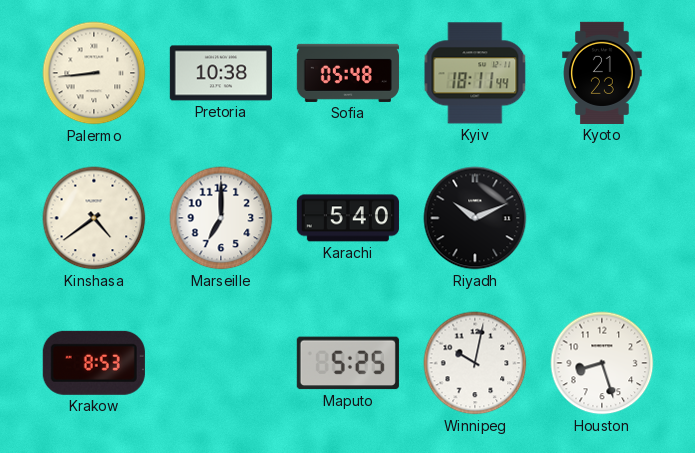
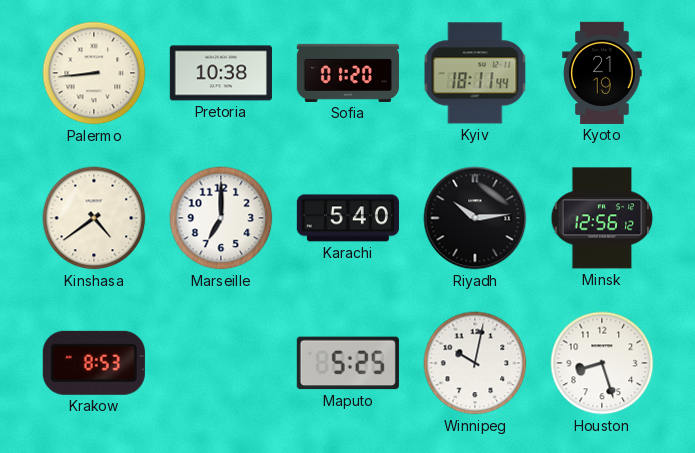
Sofia: 05:48 -> 01:20 (348, 73)
Kyoto: 21:23 -> 21:19 (602, 73)
Riyadh: 10:11 -> 10:14 (475, 218)
Minsk: none -> 12:56 (602, 218)
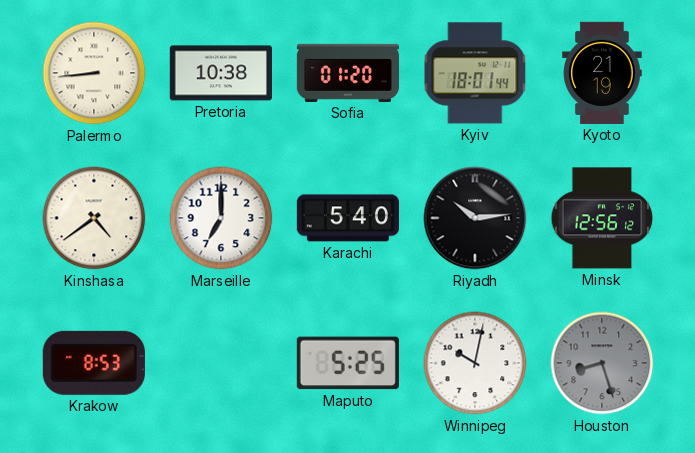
Kyiv: 18:11 -> 18:01 (475, 73)
Houston dial: white -> grey (602, 363)
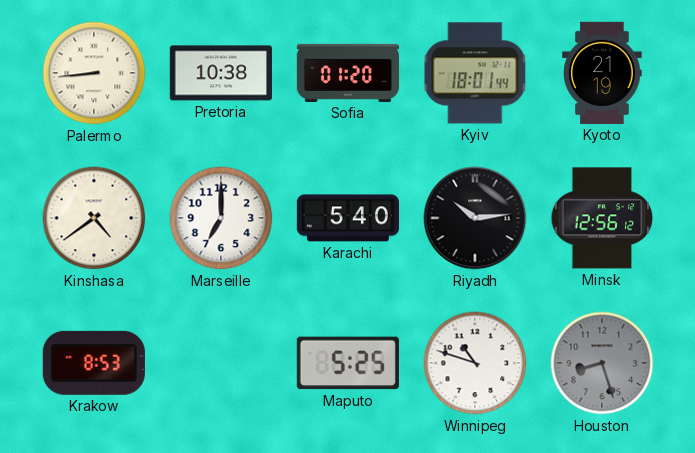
Winnipeg: 10:02 -> 10:48 (475, 363)
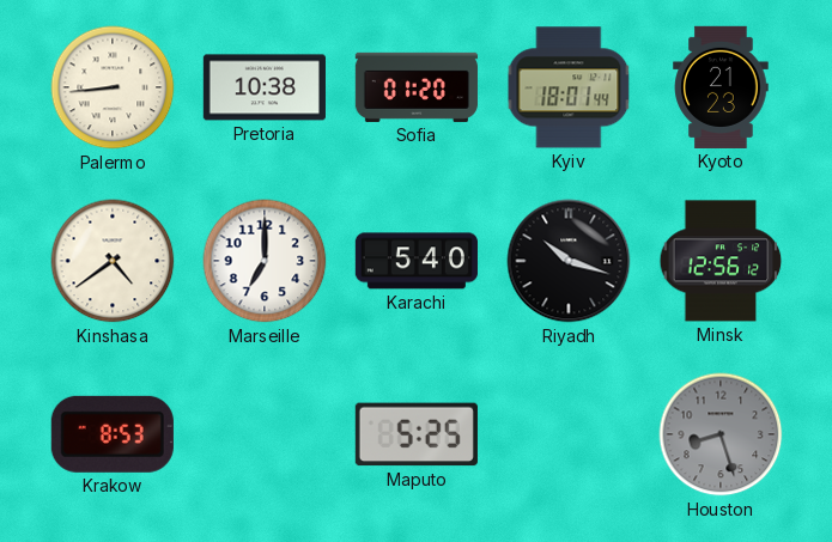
Kyoto: 21:19 -> 21:23 (721, 87)
Riyadh: 10:14 -> 10:18 (569, 261)
Winnipeg: 10:48 -> none (475, 363)
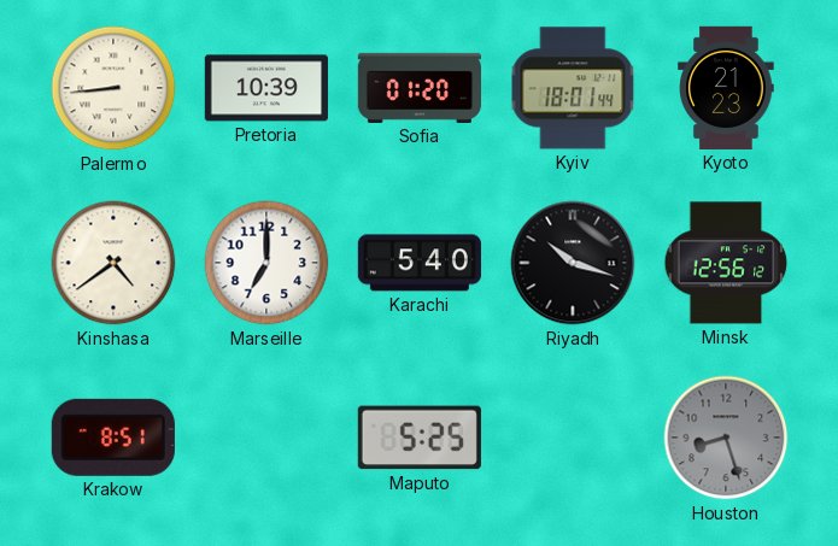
Pretoria: 10:38 -> 10:39 (266, 88)
Krakow: 8:53 -> 8:51 (113, 438)
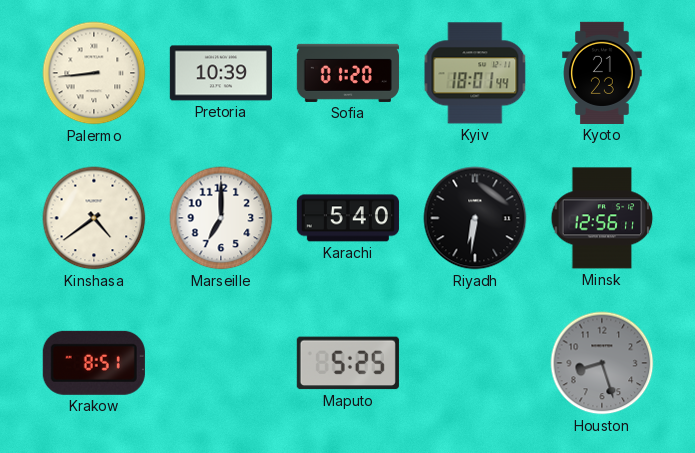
Riyadh: 10:18 -> 6:31 (475, 218)
Minsk: 12:56:12 -> 12:56:11 (602, 218)
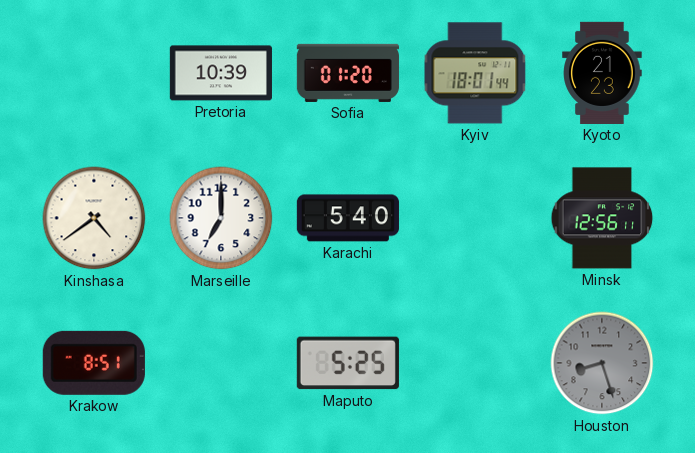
Palermo: 8:44 -> none (94, 73)
Riyadh: 6:31 -> none (475, 218)
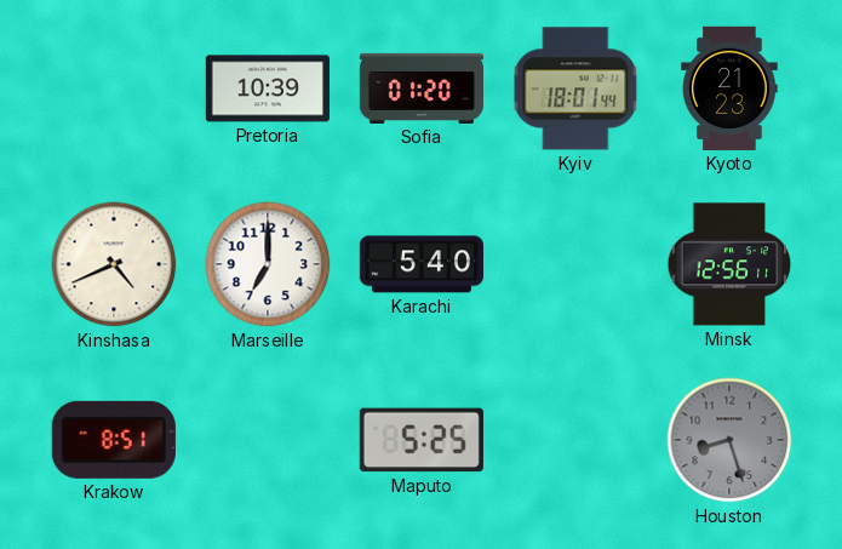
Kinshasa: 4:39 -> 4:41 (114, 264)
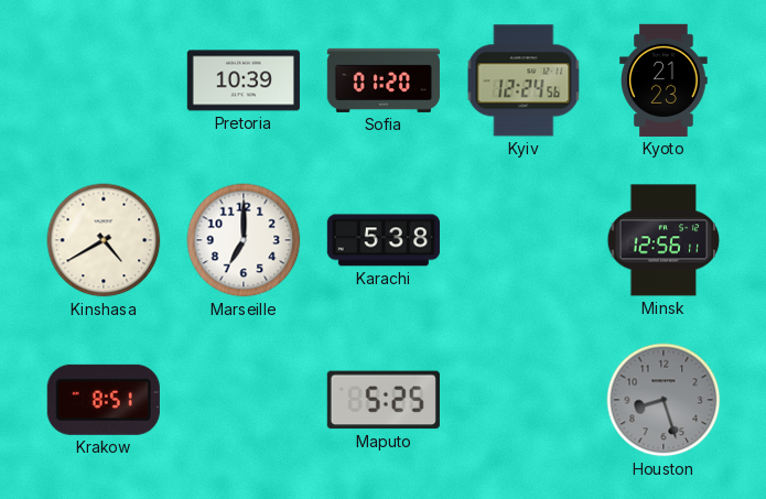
Kyiv: 18:01 -> 12:24 (524, 80)
Kinshasa: 4:41 -> 4:40 (104, 240)
Karachi: 5:40 -> 5:38 (384, 240)
